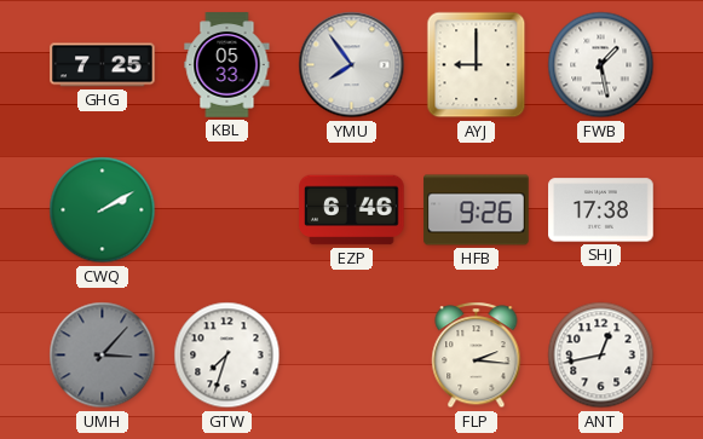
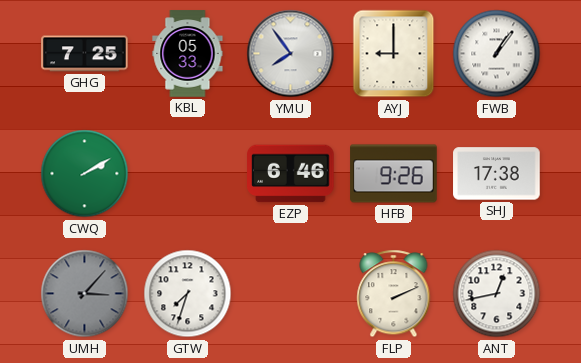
FWB: 1:28 -> 1:06 (497, 54)
FLP: 2:16 -> 2:11 (394, 294)
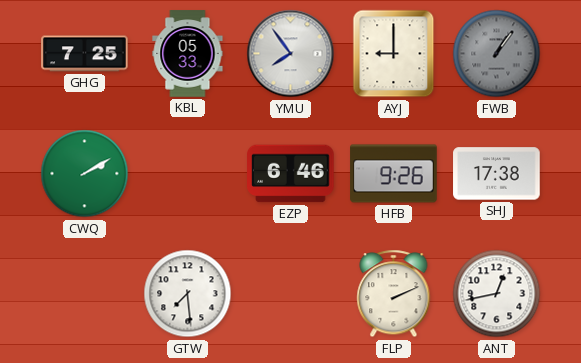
FWB dial: white -> grey (497, 54)
UMH: 3:07 -> none (85, 294)
GTW: 7:33 -> 7:29 (188, 294)
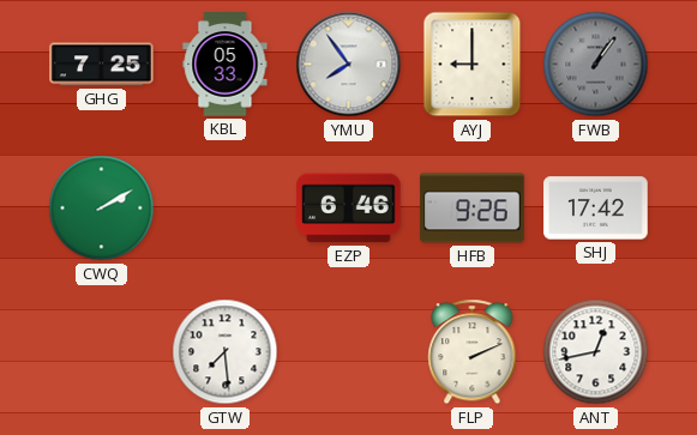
SHJ: 17:38 -> 17:42 (596, 209)
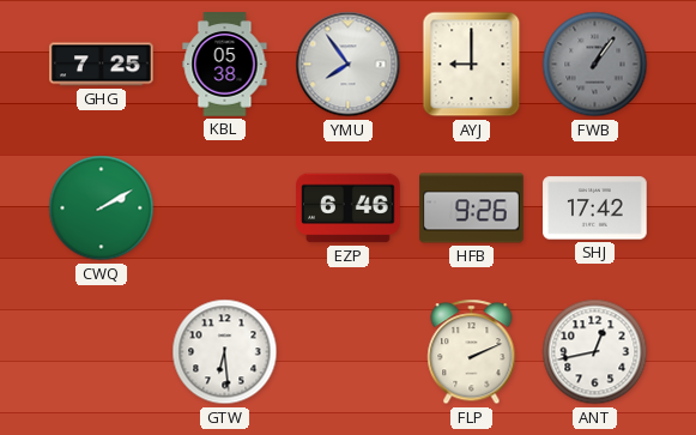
KBL: 05:33 -> 05:38 (225, 65)
GTW: 7:29 -> 6:29 (225, 352)
